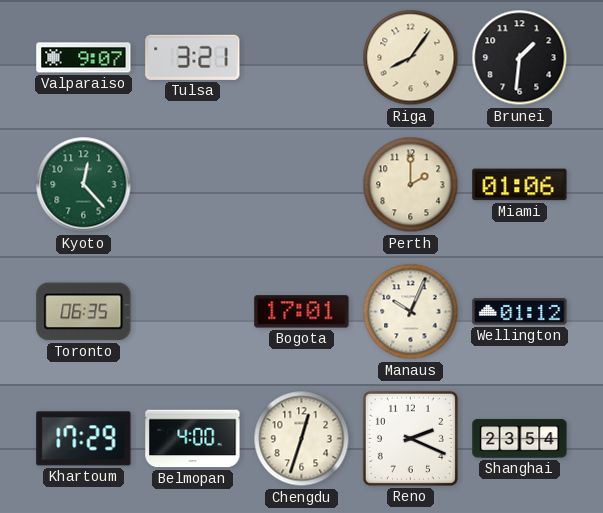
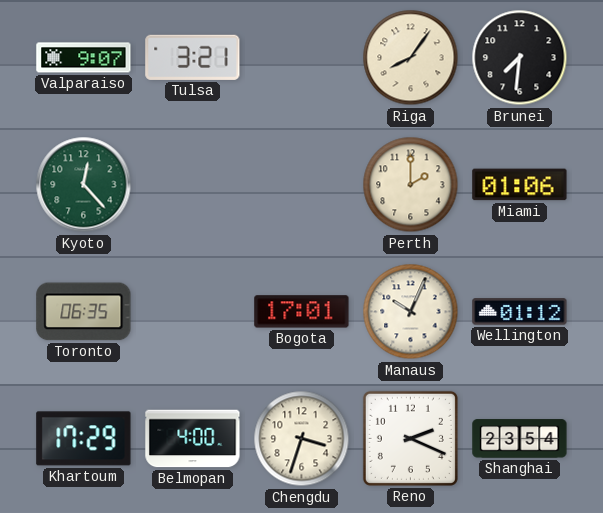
Brunei: 1:31 -> 7:31 (520, 58)
Chengdu: 12:33 -> 3:33 (302, 439)
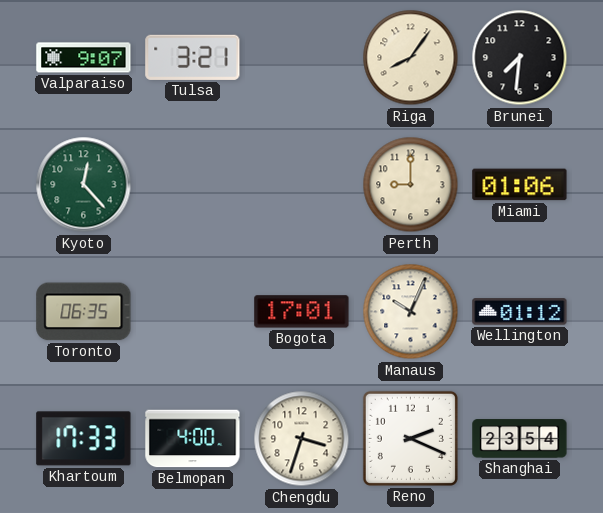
Perth: 2:00 -> 9:00 (411, 185)
Khartoum: 17:29 -> 17:33 (84, 439)
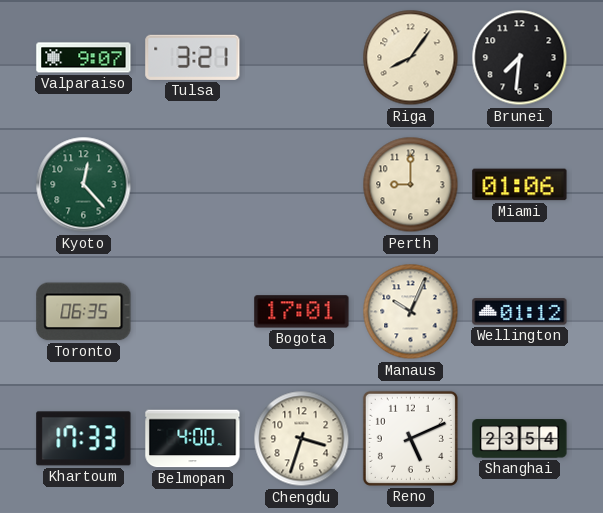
Reno: 2:19 -> 5:11 (410, 438)
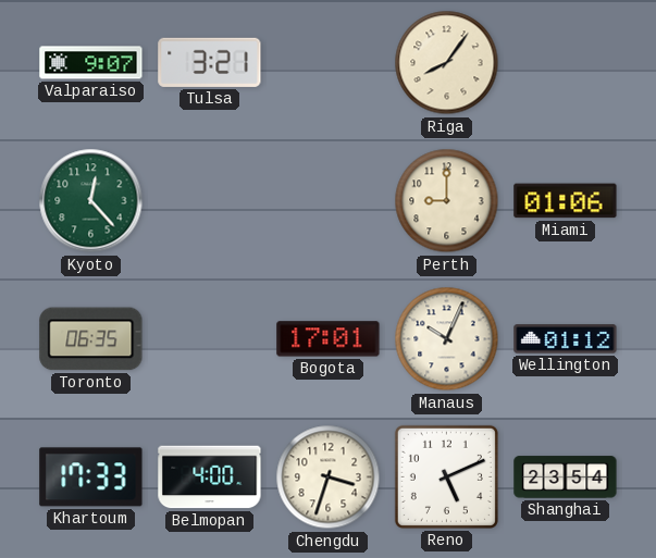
Brunei: 7:31 -> none (520, 58)
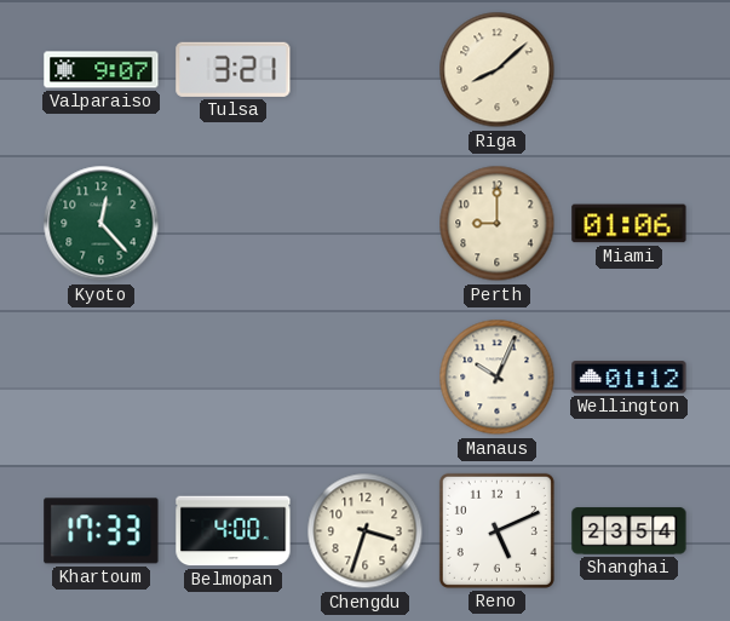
Riga: 8:06 -> 8:08 (498, 70)
Toronto: 06:35 -> none (91, 339)
Bogota: 17:01 -> none (329, 339)
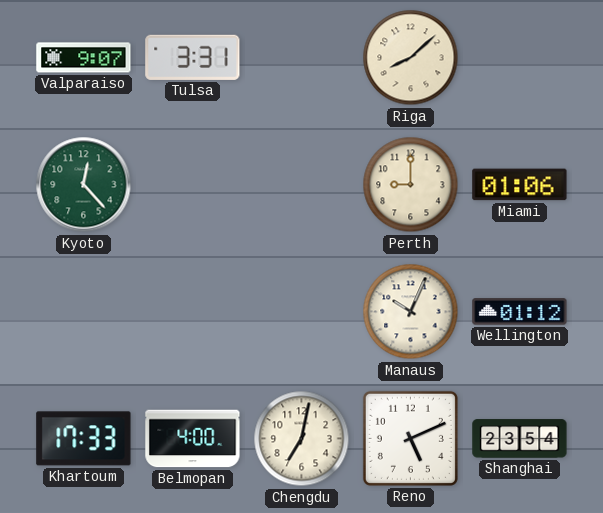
Tulsa: 3:21 -> 3:31 (193, 57)
Chengdu: 3:33 -> 7:02 (302, 439)
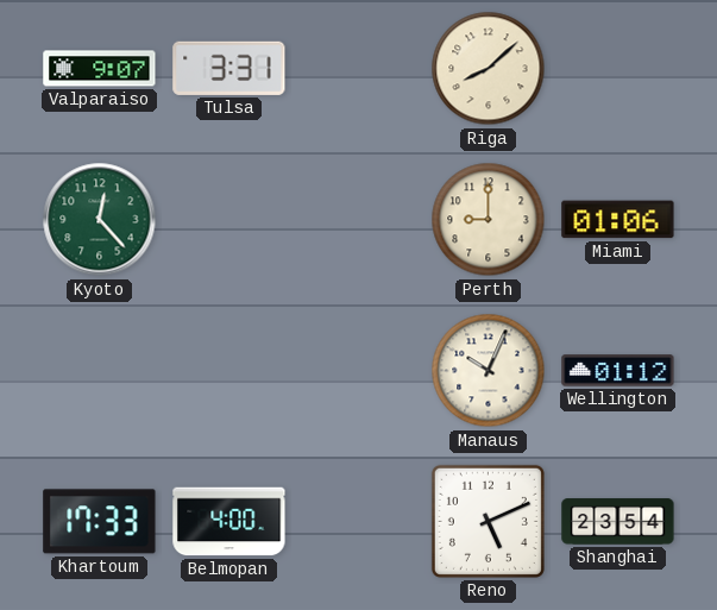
Chengdu: 7:02 -> none (302, 439)
